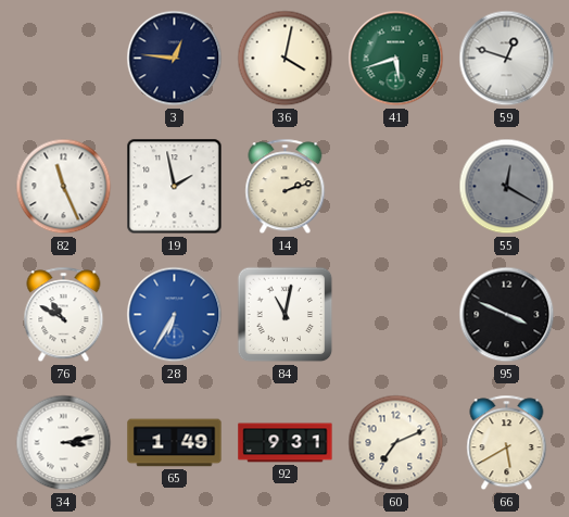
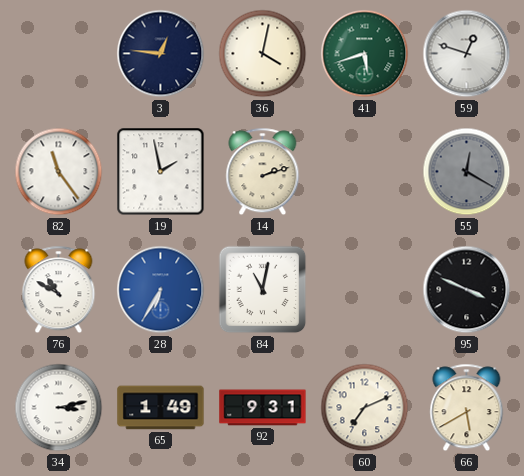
82: 11:26 -> 11:24 (59, 172)
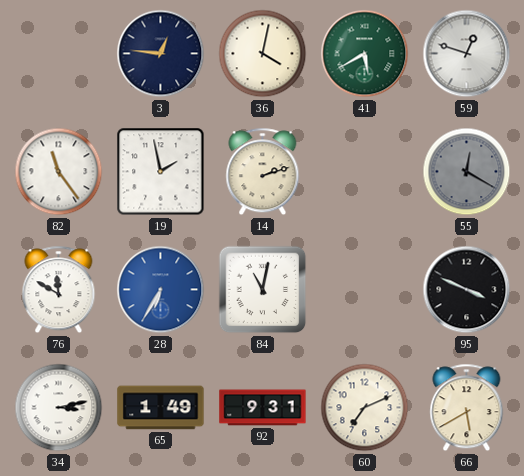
41: 5:42 -> 5:40 (365, 54)
76: 10:50 -> 11:50 (59, 290)
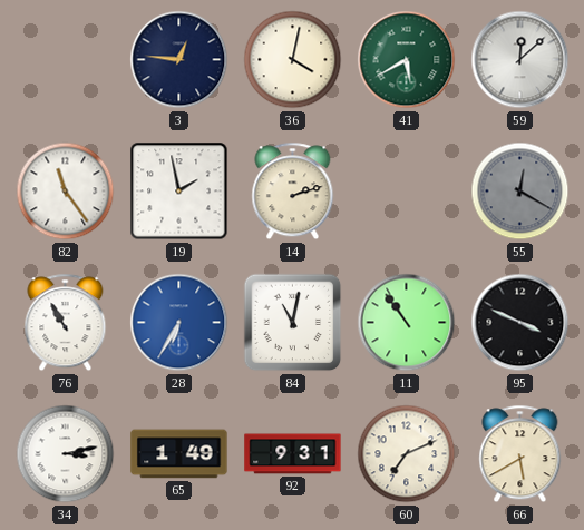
59: 12:48 -> 12:08 (520, 60)
76: 11:50 -> 10:55 (66, 323)
11: none -> 10:54 (407, 323)
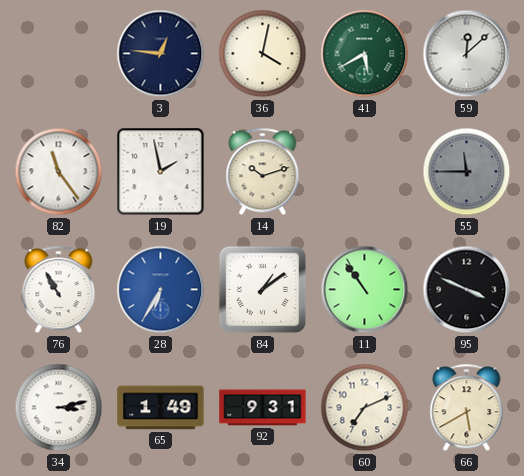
14: 2:12 -> 10:12 (263, 172)
55: 12:20 -> 11:45 (467, 172)
84: 11:02 -> 1:09 (263, 290)
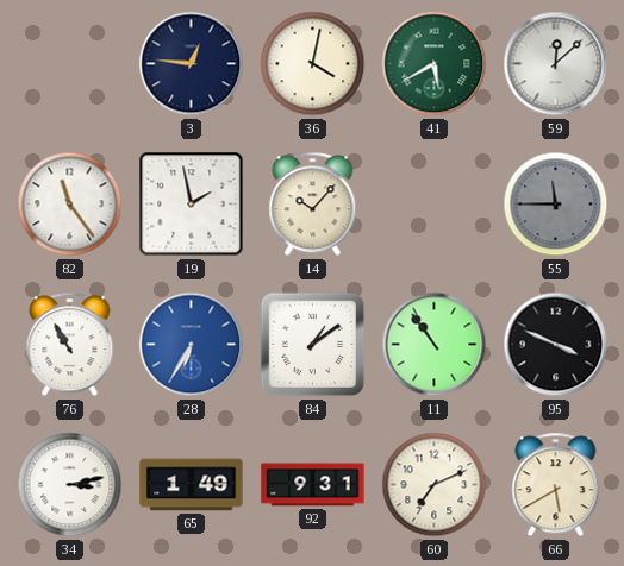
14: 10:12 -> 10:07 (313, 205)
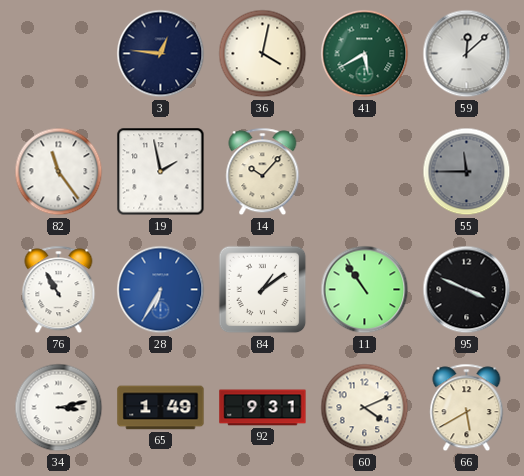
60: 7:11 -> 4:11 (365, 408)
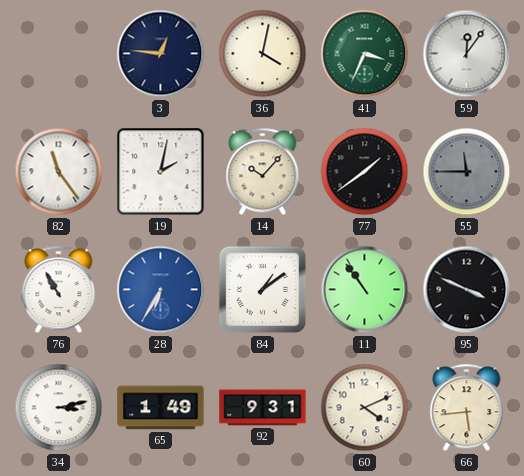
41: 5:40 -> 3:34 (365, 54)
59: 12:08 -> 12:06 (467, 54)
19: 1:58 -> 2:02 (161, 172)
77: none -> 1:39 (365, 172)
66: 5:40 -> 5:44 (467, 408)
